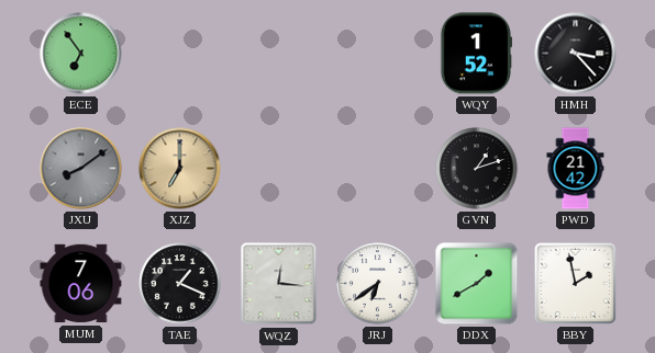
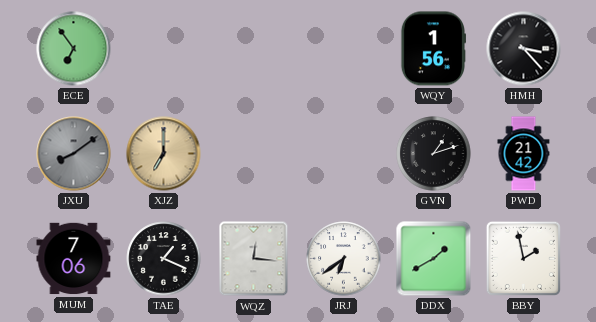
WQY: 1:52 -> 1:56 (432, 49)
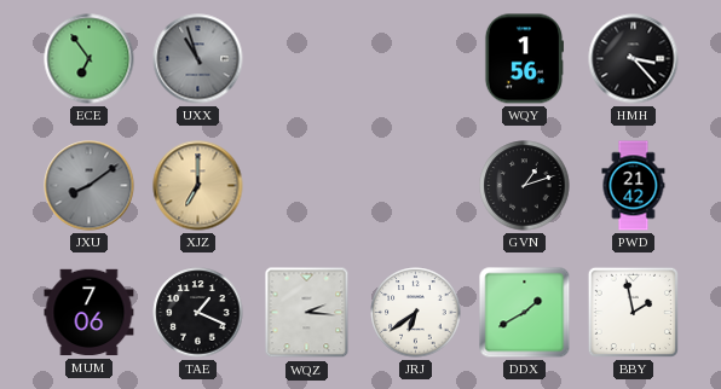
UXX: none -> 10:57 (198, 59)
WQZ: 12:16 -> 2:16 (307, 313)
